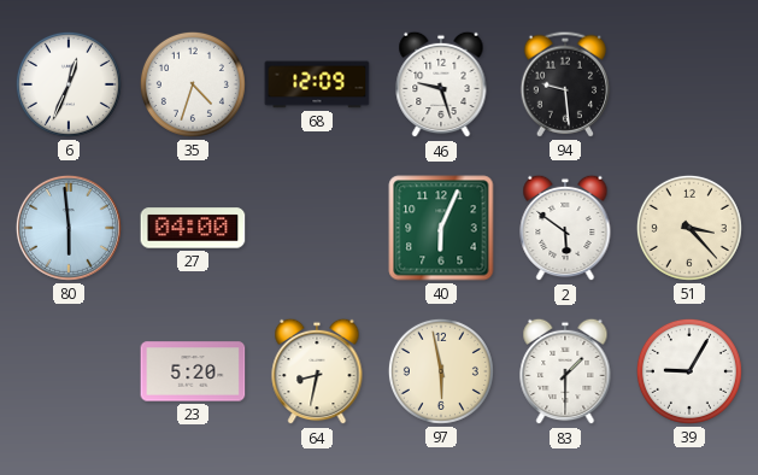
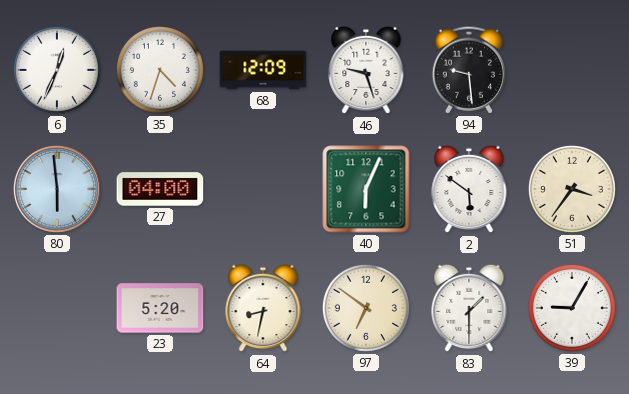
51: 3:23 -> 3:36 (572, 189)
97: 5:58 -> 6:51 (366, 308)
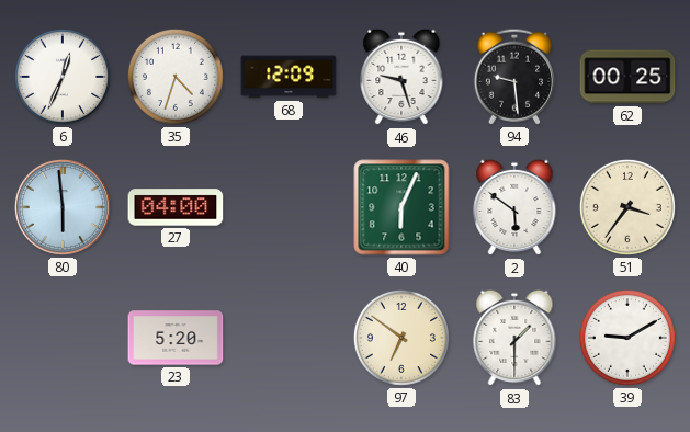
62: none -> 00:25 (627, 77)
64: 8:32 -> none (263, 308)
39: 9:05 -> 9:10 (627, 338)
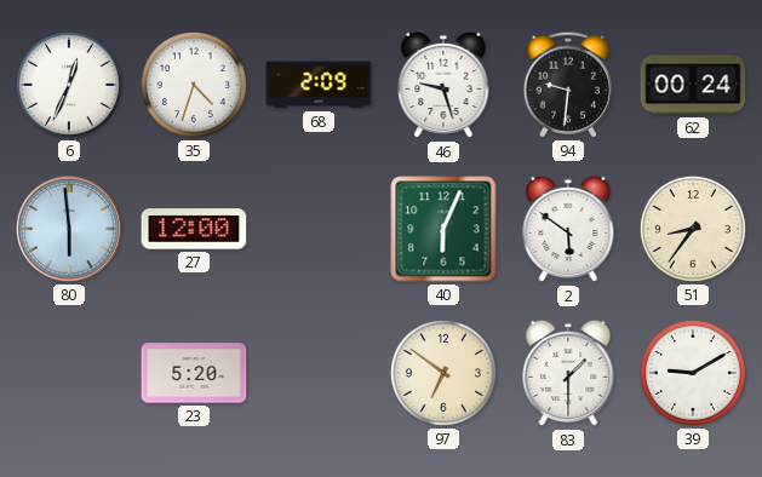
68: 12:09 -> 2:09 (319, 85)
94: 9:29 -> 9:31 (568, 85)
62: 00:25 -> 00:24 (693, 85)
27: 04:00 -> 12:00 (194, 229)
51: 3:36 -> 8:36 (693, 229)
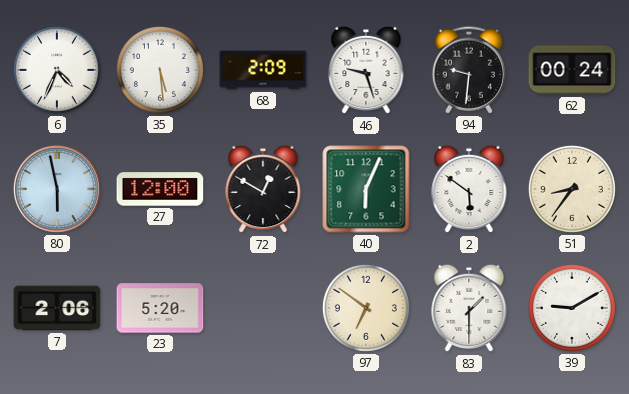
6: 12:34 -> 4:34 (57, 70)
35: 4:33 -> 5:29 (160, 70)
80: 5:59 -> 5:58 (57, 189)
72: none -> 12:50 (263, 189)
7: none -> 2:06 (57, 308)
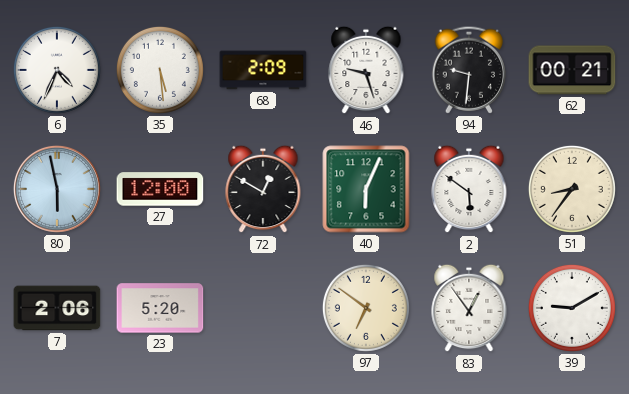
62: 00:24 -> 00:21 (572, 70)
83: 1:30 -> 12:54 (469, 308)
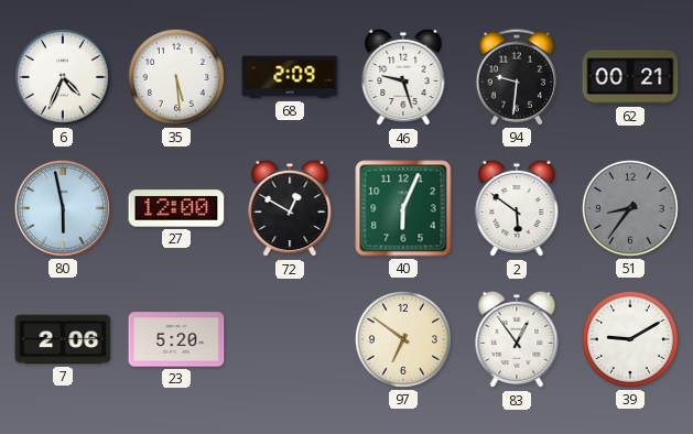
51 dial: cream -> grey (630, 208)
